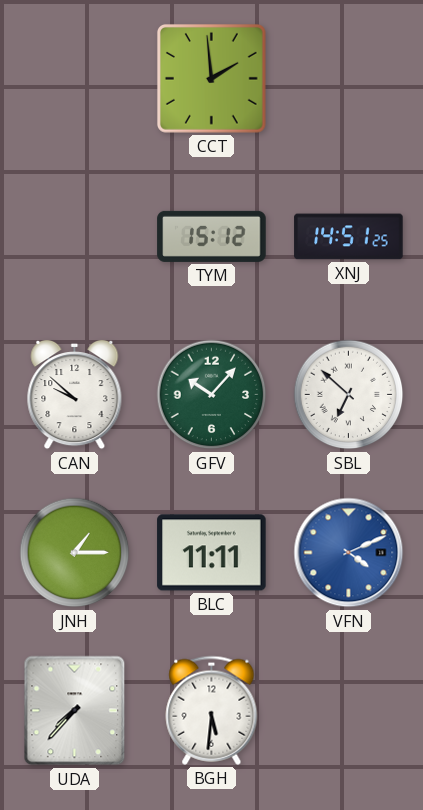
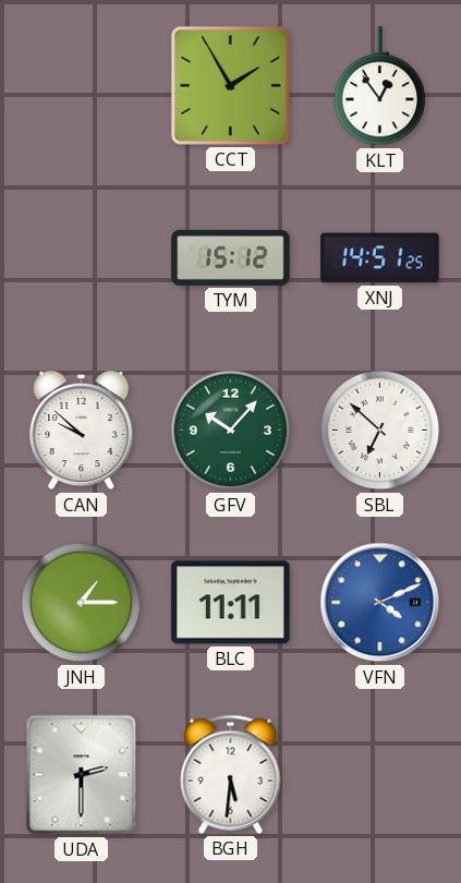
CCT: 1:59 -> 1:55 (230, 85)
KLT: none -> 12:54 (380, 86)
UDA: 7:37 -> 2:30 (82, 775)
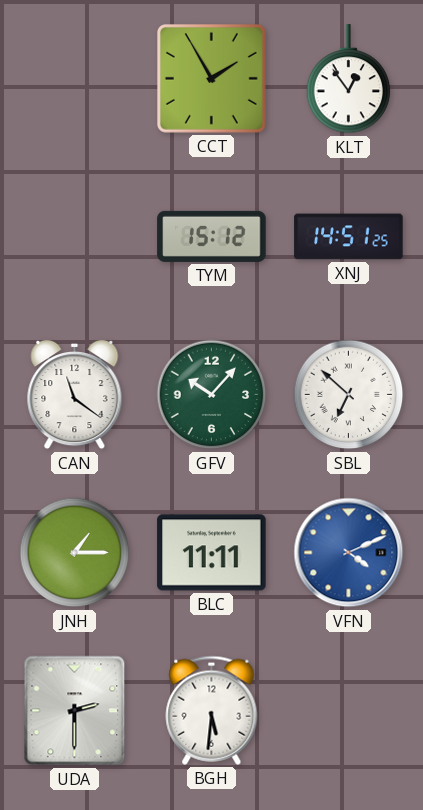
CAN: 9:52 -> 11:21 (75, 395)
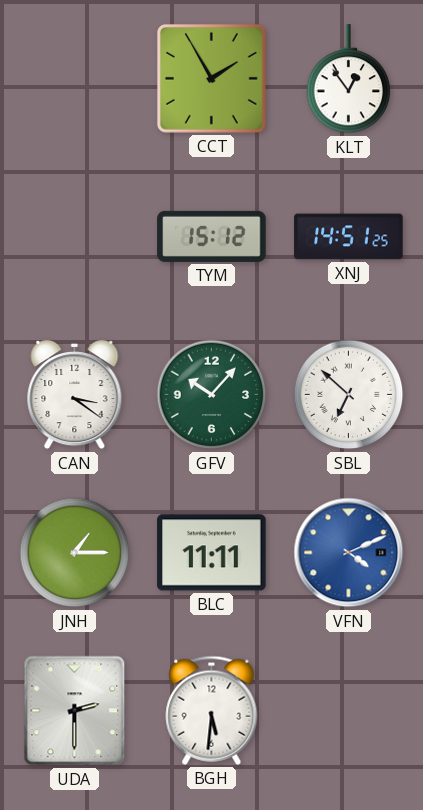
CAN: 11:21 -> 3:21 (75, 395)
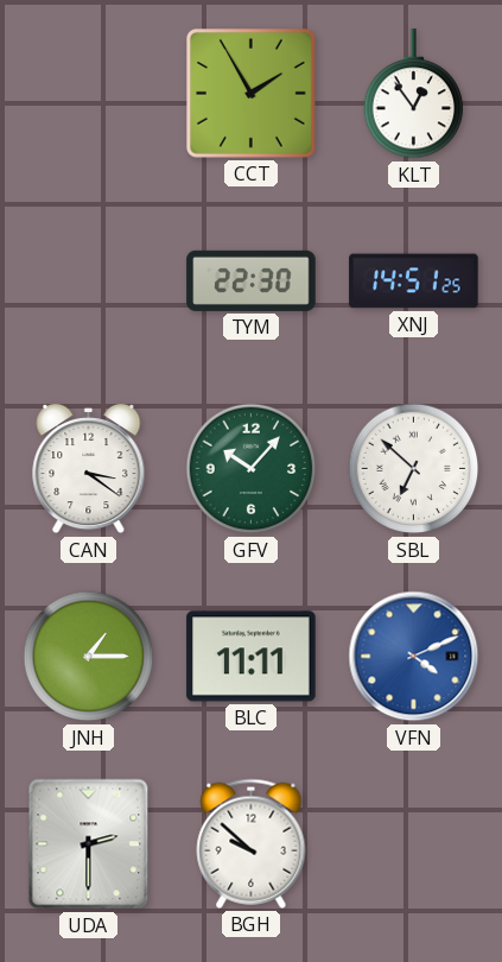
TYM: 15:12 -> 22:30 (252, 280)
BGH: 5:31 -> 9:52 (252, 843)
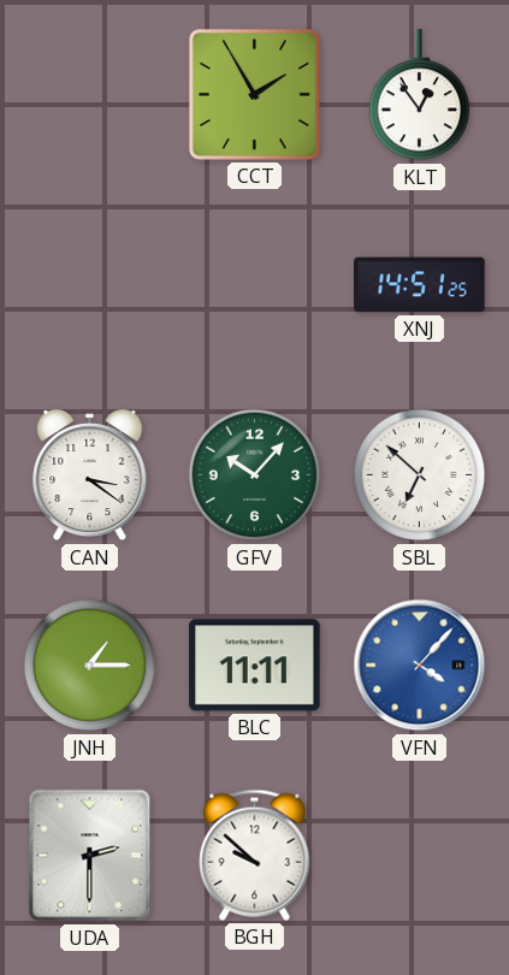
TYM: 22:30 -> none (252, 280)
VFN: 4:11 -> 4:07 (420, 666)
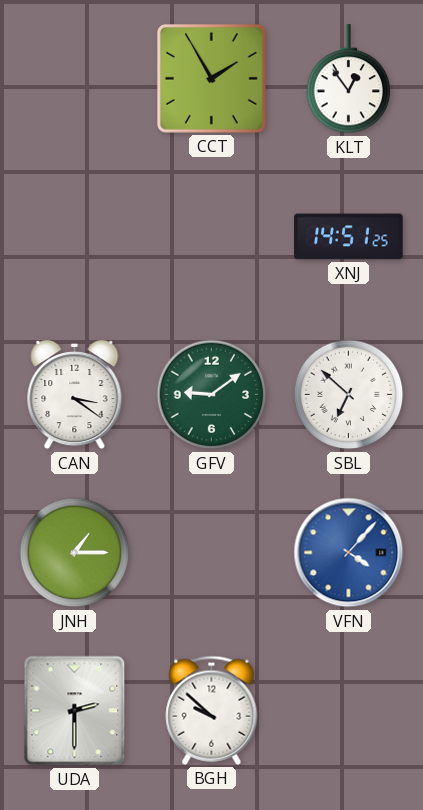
GFV: 10:07 -> 9:09 (212, 395)
BLC: 11:11 -> none (255, 666)
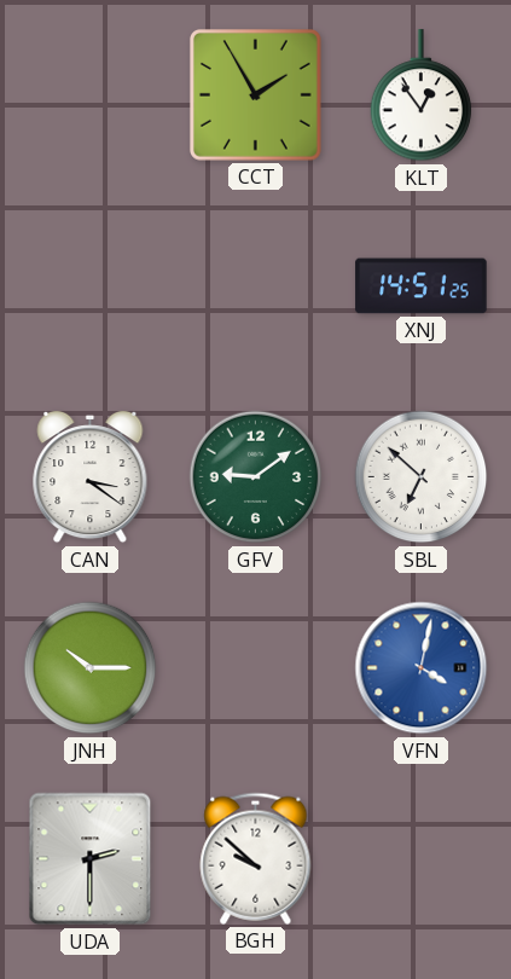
JNH: 1:15 -> 10:15 (91, 668)
VFN: 4:07 -> 4:02 (422, 668)
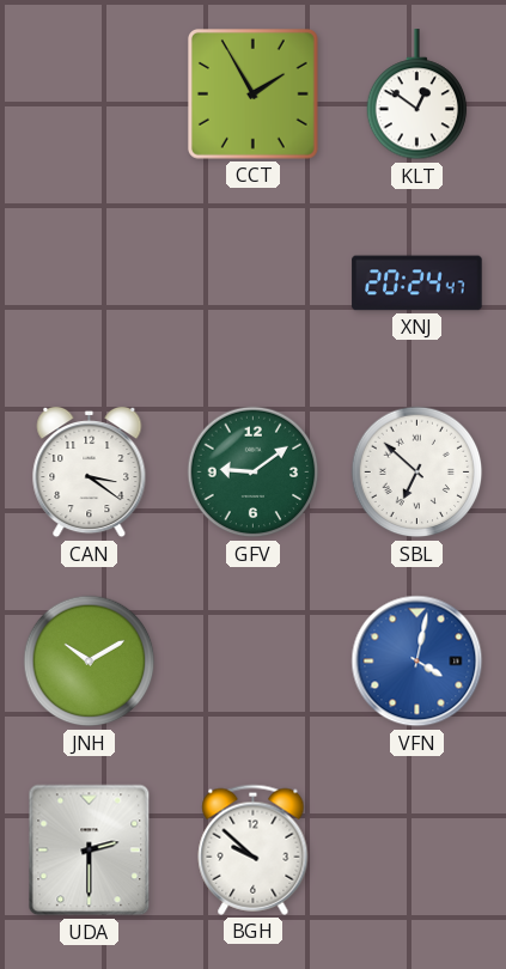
KLT: 12:54 -> 12:51 (417, 95)
XNJ: 14:51 -> 20:24 (417, 284)
JNH: 10:15 -> 10:10 (90, 662)
